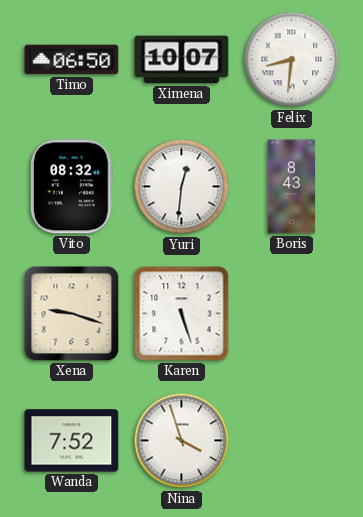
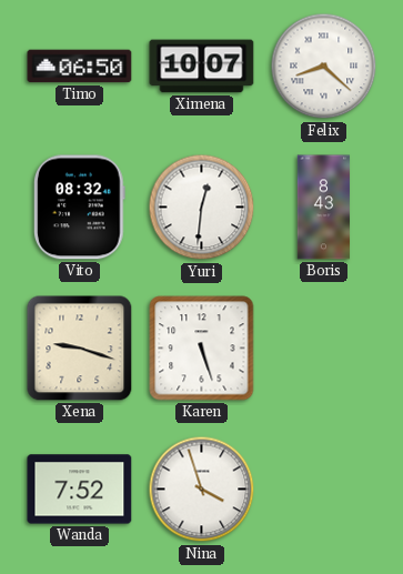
Felix: 8:31 -> 8:22 (324, 67)
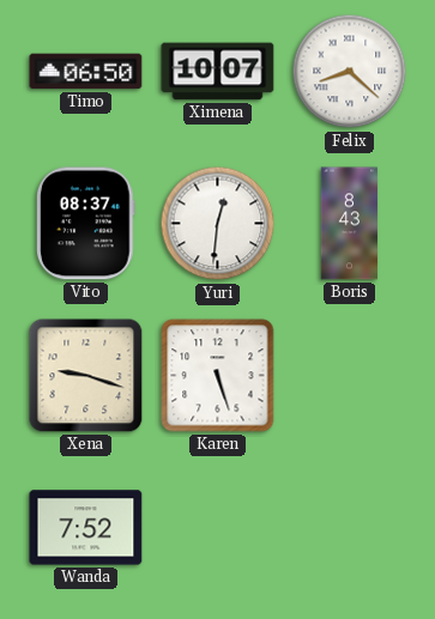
Vito: 08:32 -> 08:37 (85, 224)
Nina: 3:57 -> none (202, 490)
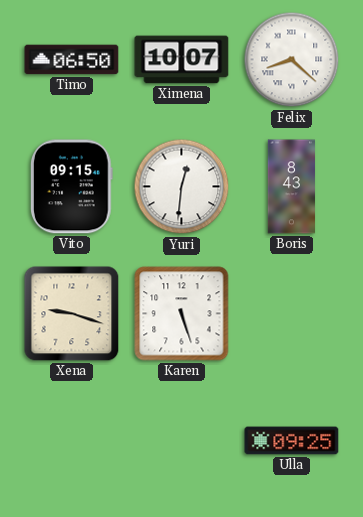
Vito: 08:37 -> 09:15 (71, 187)
Wanda: 7:52 -> none (86, 528)
Ulla: none -> 09:25 (292, 441)
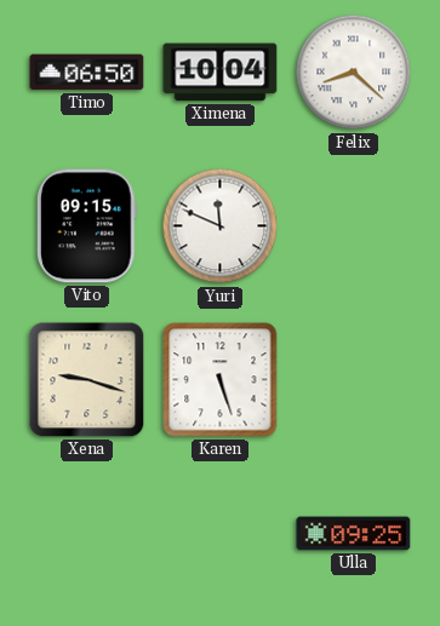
Ximena: 10:07 -> 10:04 (221, 73)
Yuri: 12:31 -> 11:49 (221, 226)
Boris: 8:43 -> none (292, 187)
